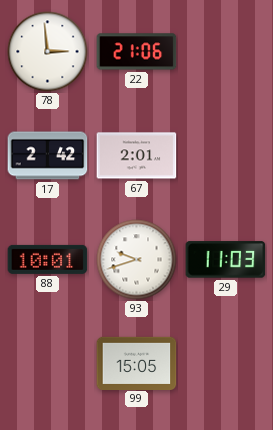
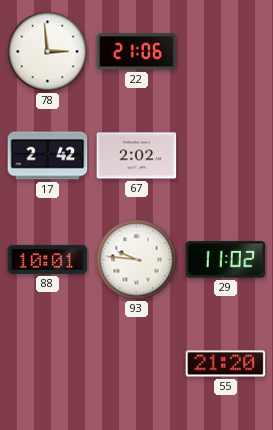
67: 2:01 -> 2:02 (137, 156)
93: 9:42 -> 9:46 (137, 260)
29: 11:03 -> 11:02 (226, 260)
99: 15:05 -> none (137, 363)
55: none -> 21:20 (226, 364)
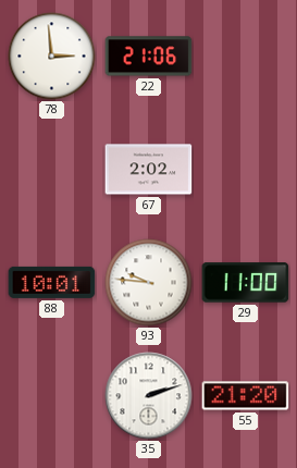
17: 2:42 -> none (48, 156)
29: 11:02 -> 11:00 (246, 283)
35: none -> 2:12 (149, 396)
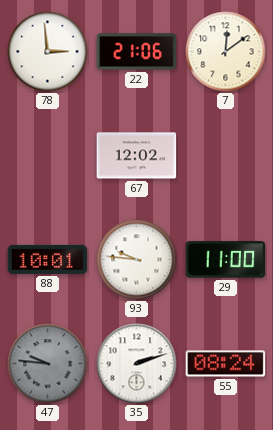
7: none -> 12:09 (226, 52)
67: 2:02 -> 12:02 (137, 156)
47: none -> 9:46 (48, 364)
55: 21:20 -> 08:24 (226, 364)
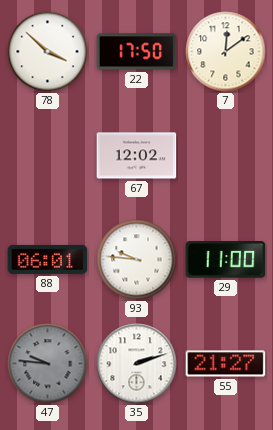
78: 2:59 -> 3:52 (48, 52)
22: 21:06 -> 17:50 (137, 52)
88: 10:01 -> 06:01 (48, 259)
55: 08:24 -> 21:27 (226, 364)
